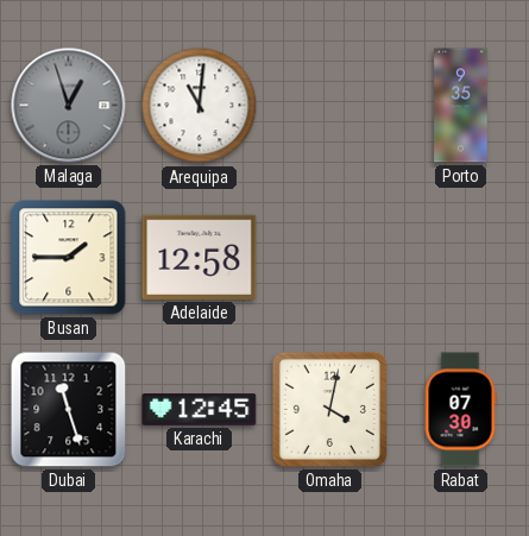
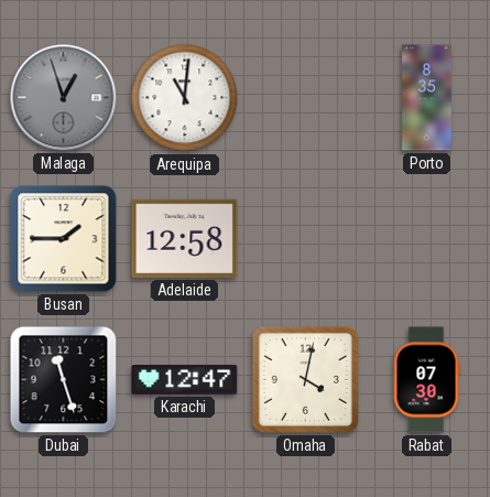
Porto: 9:35 -> 8:35 (427, 98)
Karachi: 12:45 -> 12:47 (185, 380)
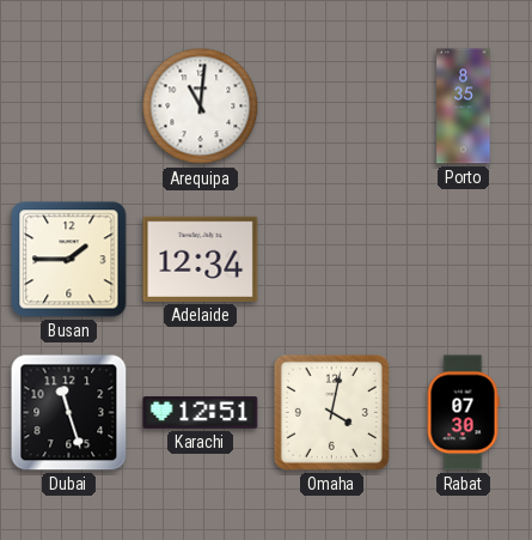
Malaga: 12:57 -> none (64, 98)
Adelaide: 12:58 -> 12:34 (201, 259)
Karachi: 12:47 -> 12:51 (201, 413)
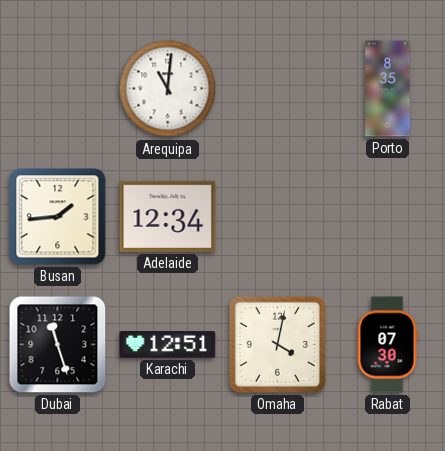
Busan: 1:45 -> 1:44 (58, 217)
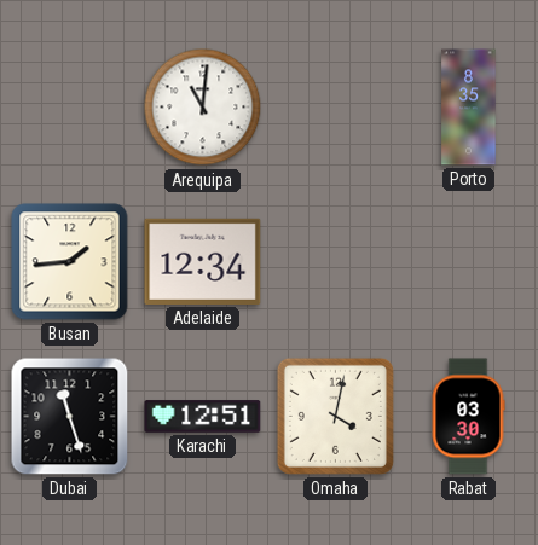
Rabat: 07:30 -> 03:30 (468, 417)
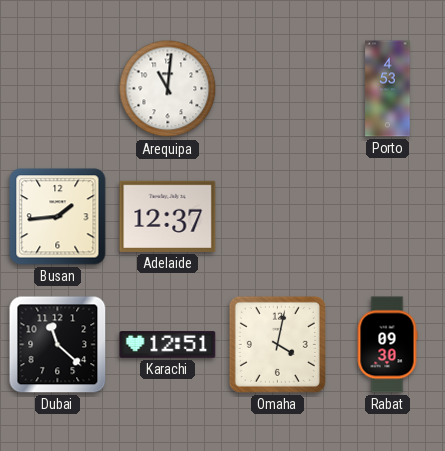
Porto: 8:35 -> 4:53 (388, 89)
Adelaide: 12:34 -> 12:37 (168, 216)
Dubai: 11:27 -> 11:22 (58, 345)
Rabat: 03:30 -> 09:30 (387, 345)
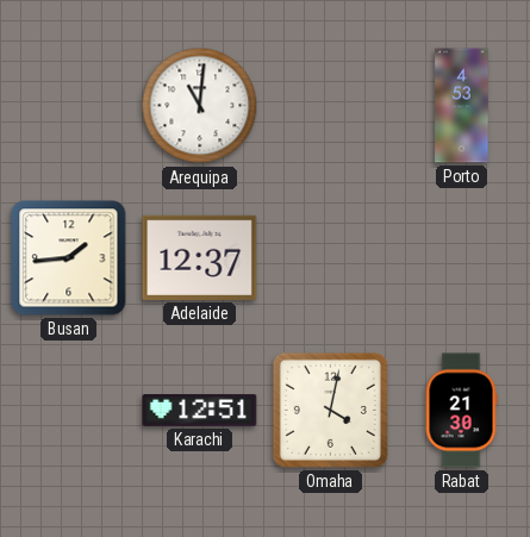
Dubai: 11:22 -> none (58, 345)
Rabat: 09:30 -> 21:30 (461, 411)
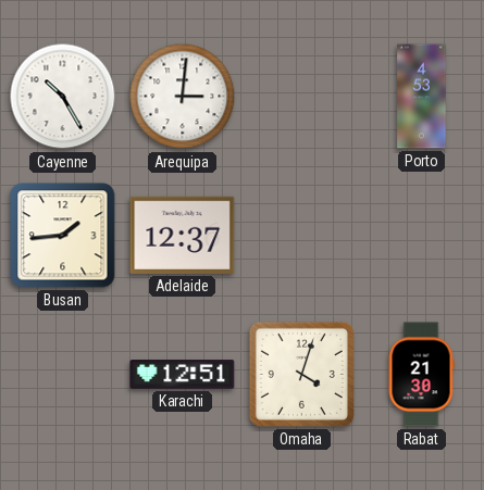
Cayenne: none -> 10:25 (63, 97)
Arequipa: 11:01 -> 3:01 (183, 97)
Omaha: 4:02 -> 4:03 (301, 374)
